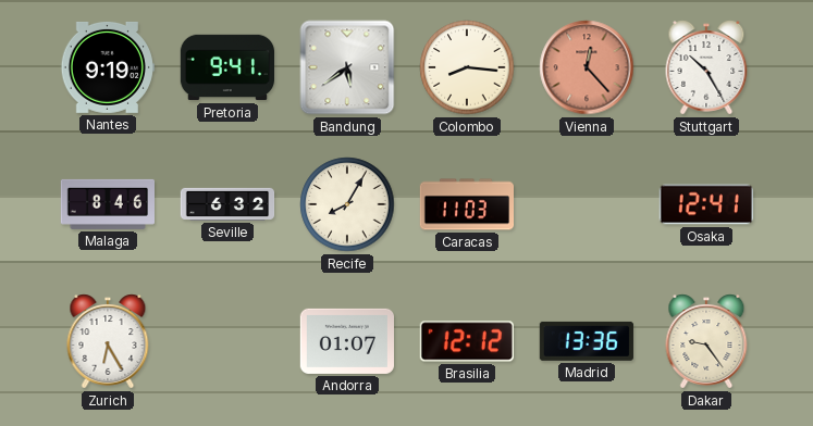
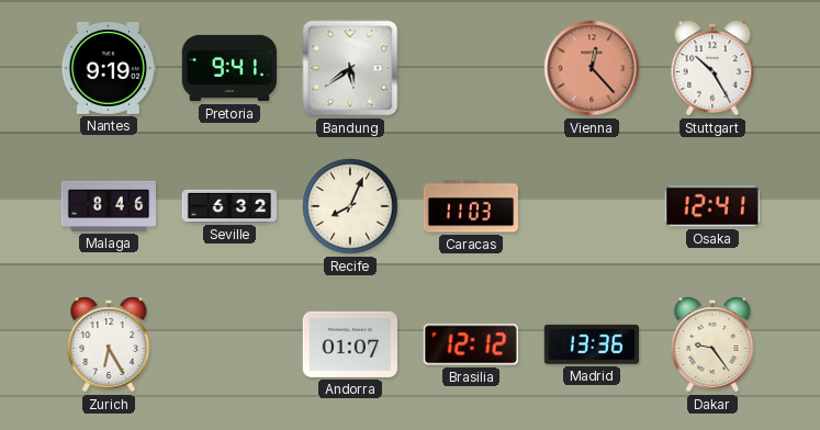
Colombo: 8:16 -> none (467, 67)
Recife: 8:05 -> 8:04 (350, 206)
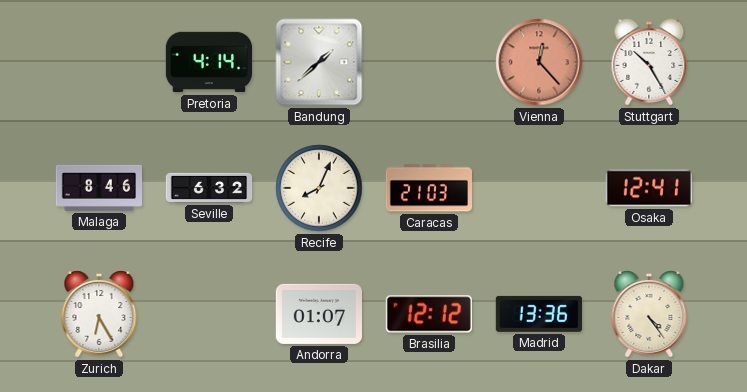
Nantes: 9:19 -> none (108, 68)
Pretoria: 9:41 -> 4:14 (208, 62)
Bandung: 5:39 -> 1:38 (319, 62)
Caracas: 11:03 -> 21:03 (428, 188)
Dakar: 9:24 -> 4:24 (649, 314)
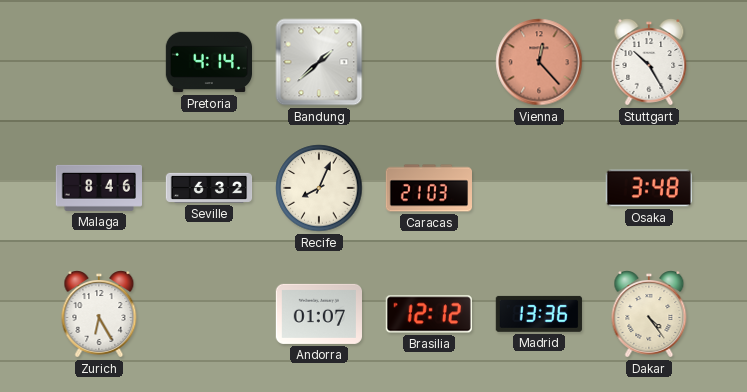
Osaka: 12:41 -> 3:48 (649, 188)
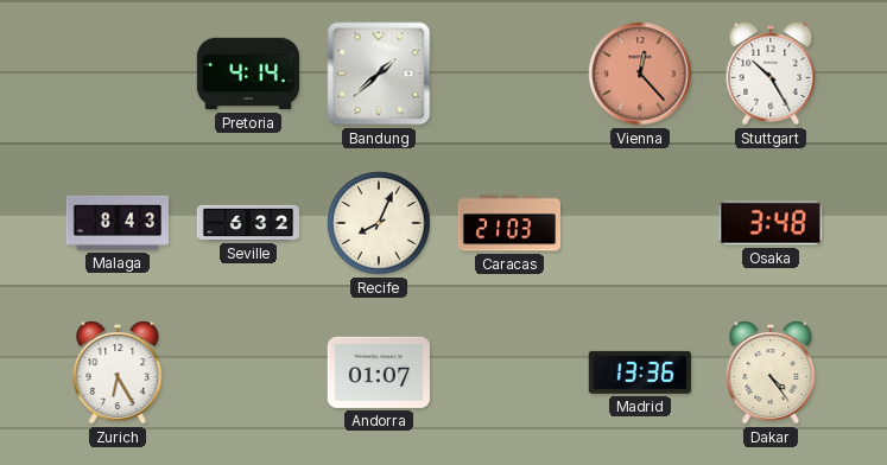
Malaga: 8:46 -> 8:43 (116, 223)
Brasilia: 12:12 -> none (429, 314)
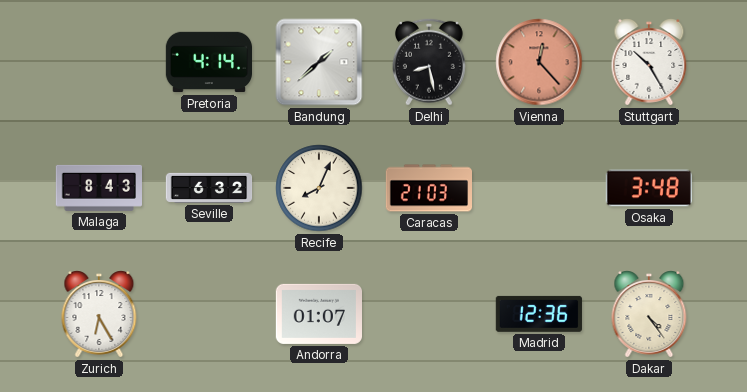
Delhi: none -> 8:28 (429, 62)
Madrid: 13:36 -> 12:36 (539, 314)
